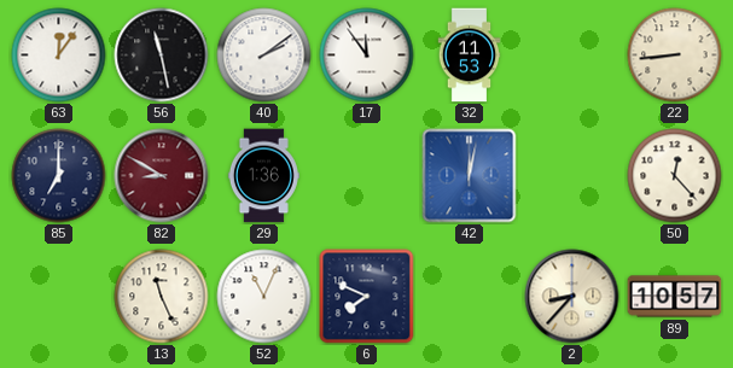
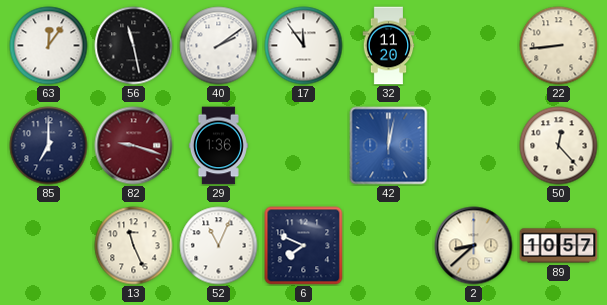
32: 11:53 -> 11:20 (389, 46)
82: 8:50 -> 9:18 (134, 146)
2: 8:37 -> 8:38 (474, 246)
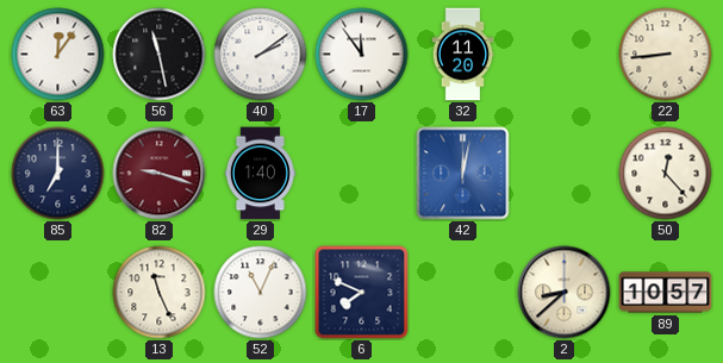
29: 1:36 -> 1:40 (260, 174)
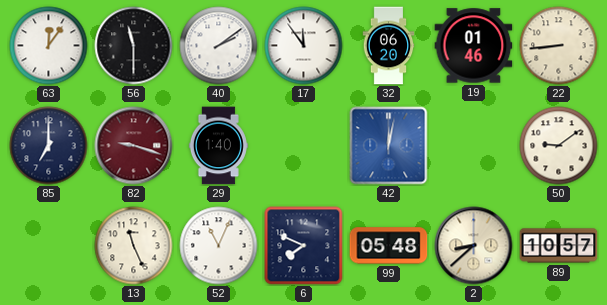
56: 11:28 -> 11:30 (134, 46)
32: 11:20 -> 06:20 (389, 46)
19: none -> 01:46 (474, 46)
50: 12:23 -> 9:09 (559, 146)
99: none -> 05:48 (389, 246)
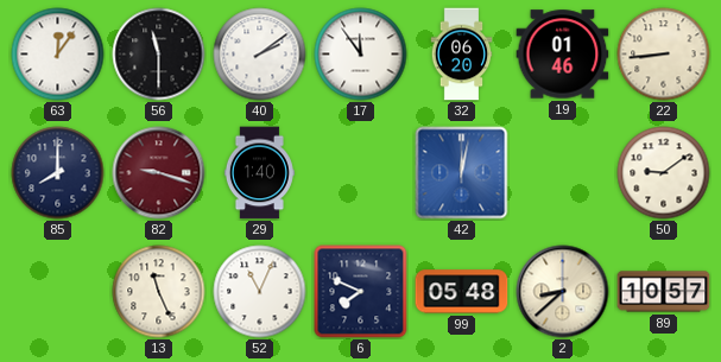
85: 7:00 -> 8:00 (58, 173)
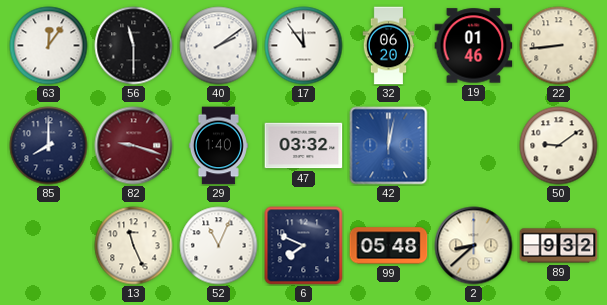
47: none -> 03:32 (304, 146)
89: 10:57 -> 9:32 (559, 246)
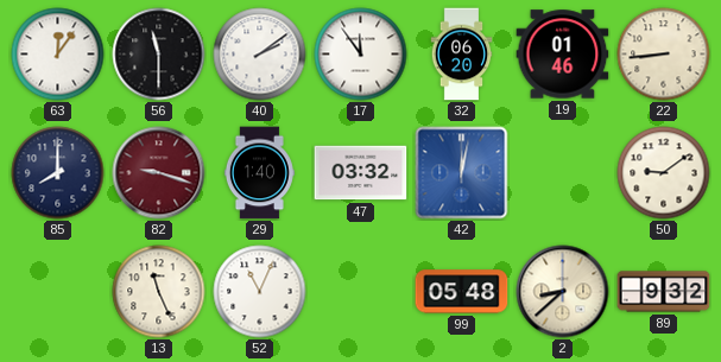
6: 7:49 -> none (304, 246)
